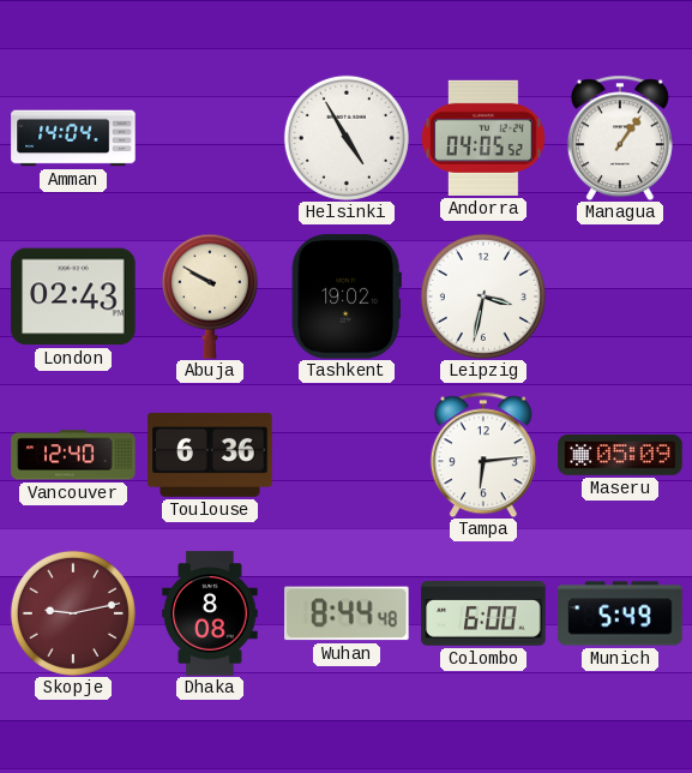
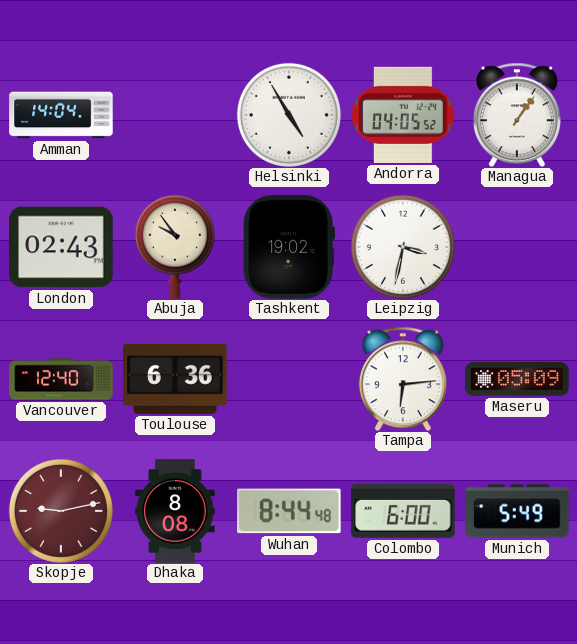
Abuja: 9:50 -> 9:54 (175, 247)
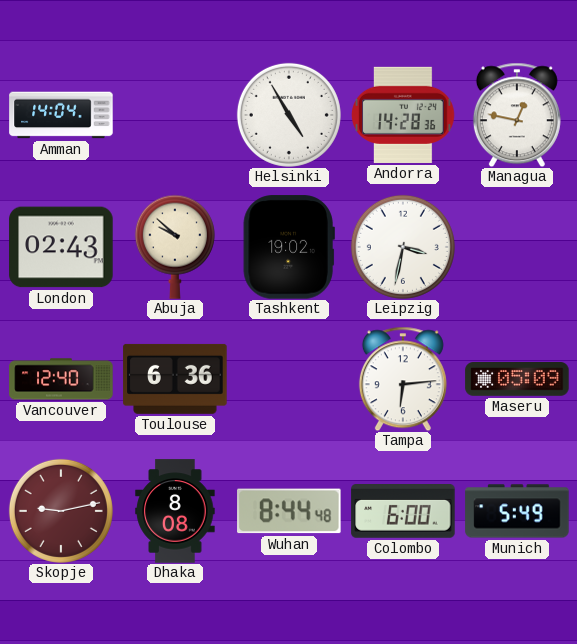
Andorra: 04:05 -> 14:28 (403, 115)
Managua: 1:06 -> 12:47 (517, 115)
Abuja: 9:54 -> 9:52 (175, 247)
